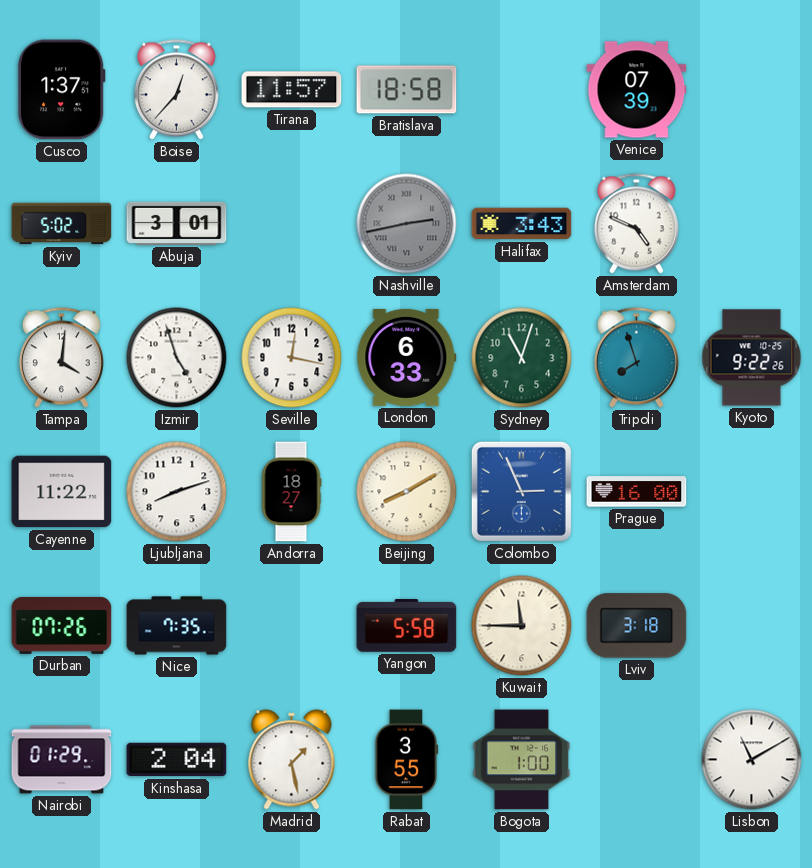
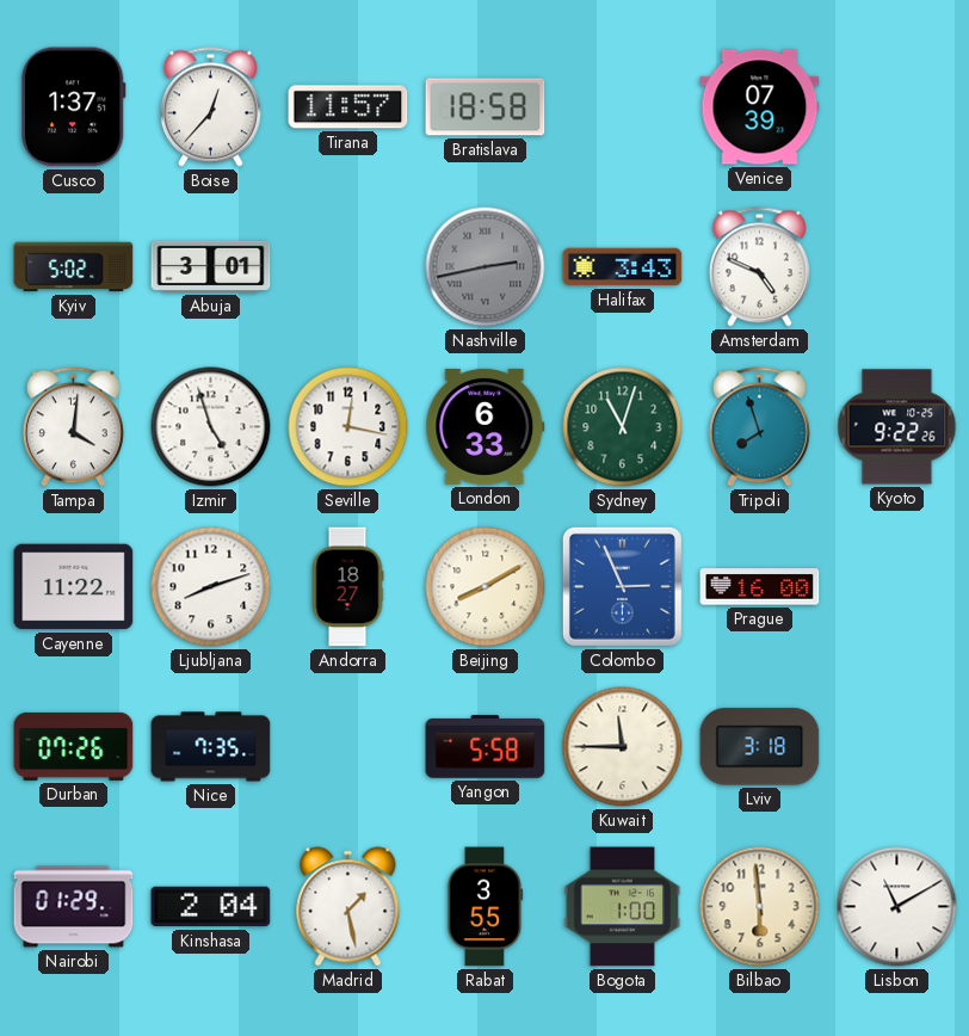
Bilbao: none -> 5:59 (760, 907)
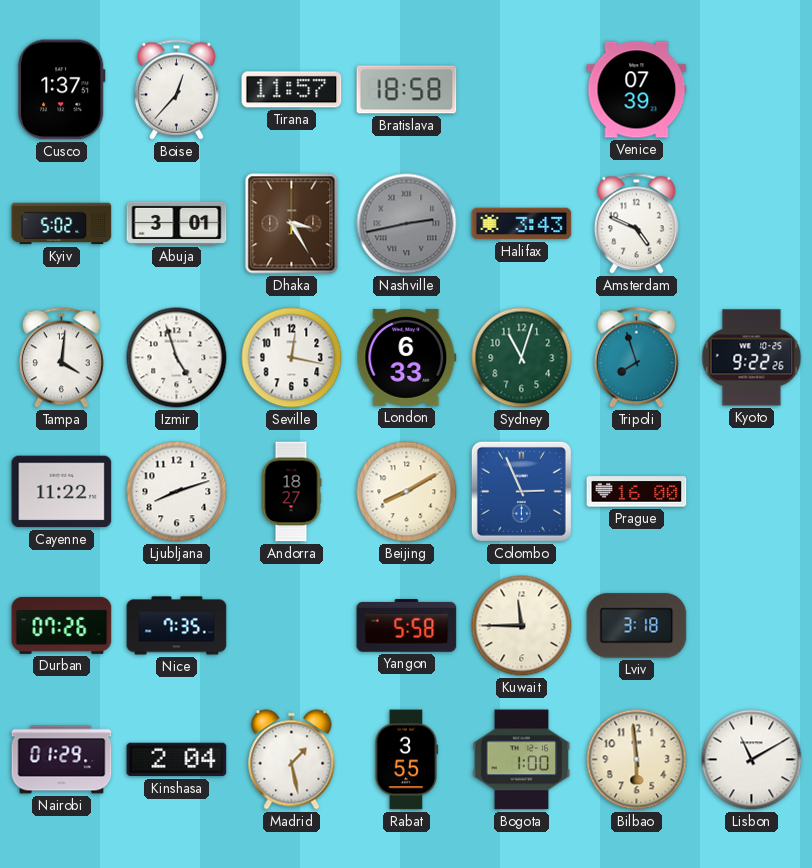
Dhaka: none -> 3:25 (292, 224)
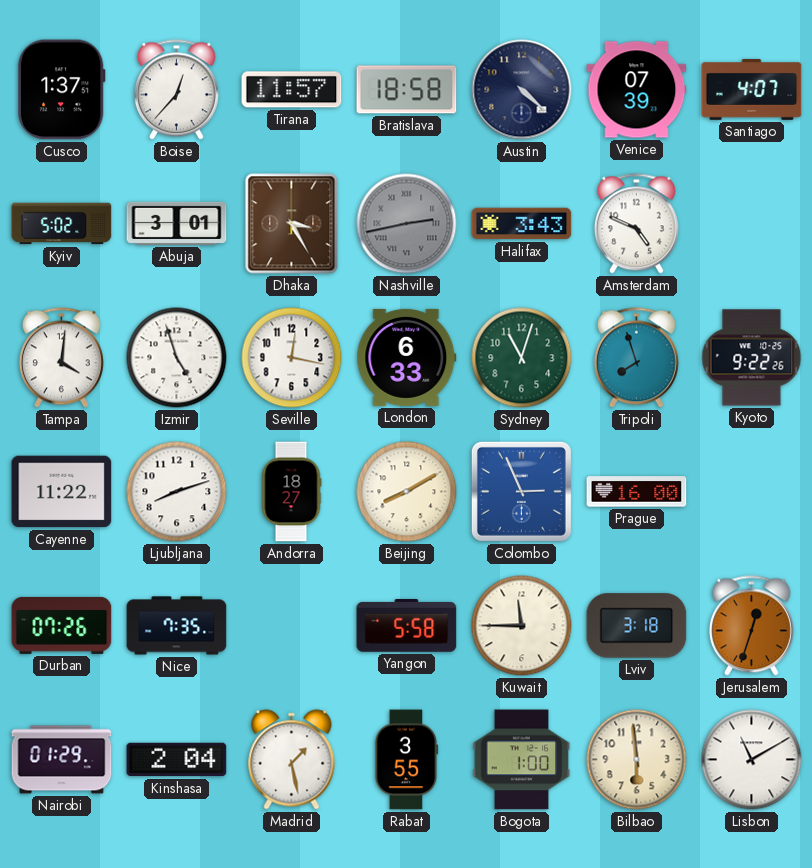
Austin: none -> 4:22 (522, 90)
Santiago: none -> 4:07 (752, 90)
Jerusalem: none -> 12:33 (751, 626)
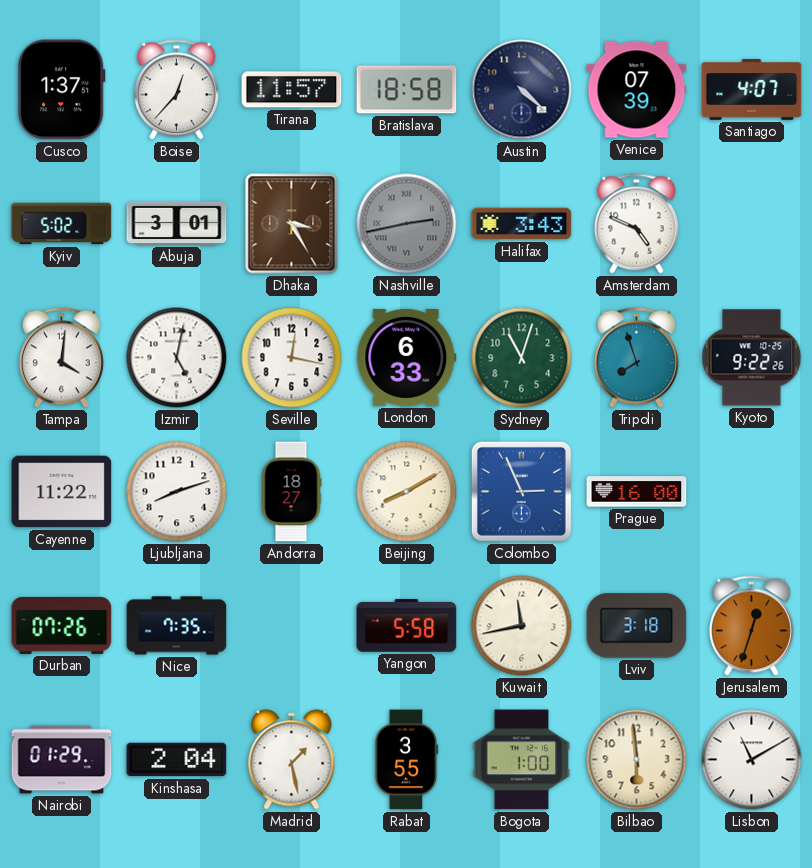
Izmir: 4:57 -> 5:02 (177, 358)
Kuwait: 11:45 -> 11:43 (522, 626)
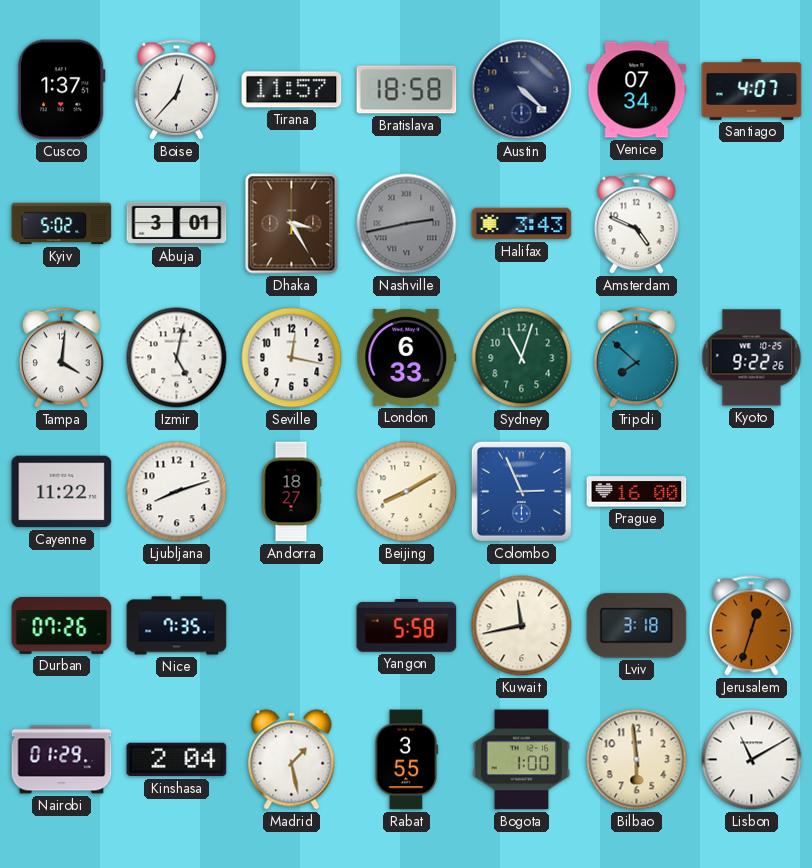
Venice: 07:39 -> 07:34 (637, 90)
Tripoli: 7:57 -> 7:52 (636, 358)
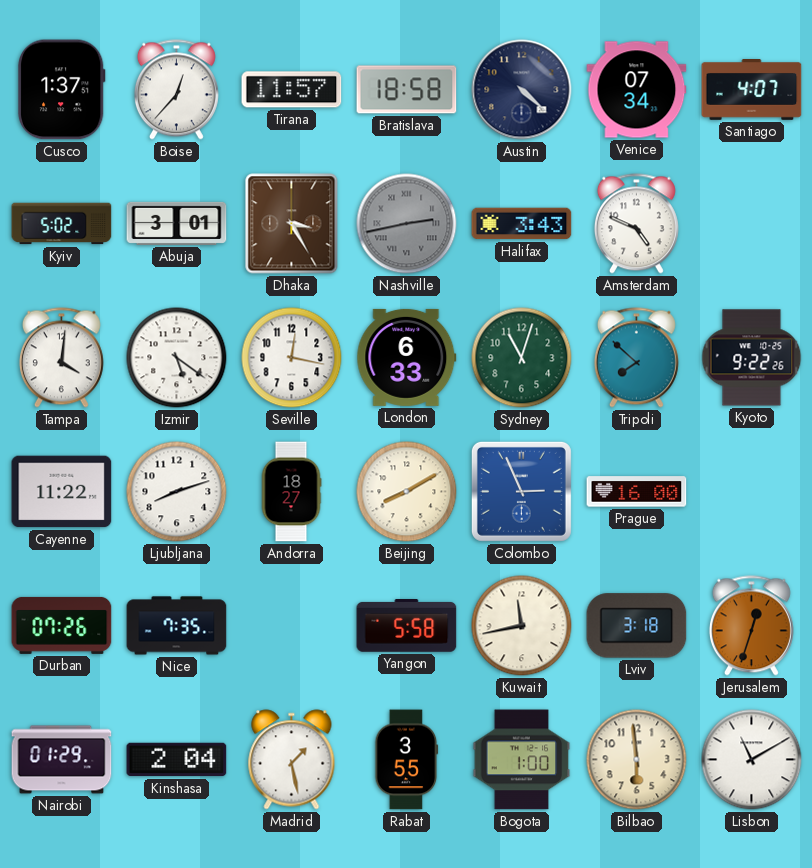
Izmir: 5:02 -> 5:21 (177, 358)
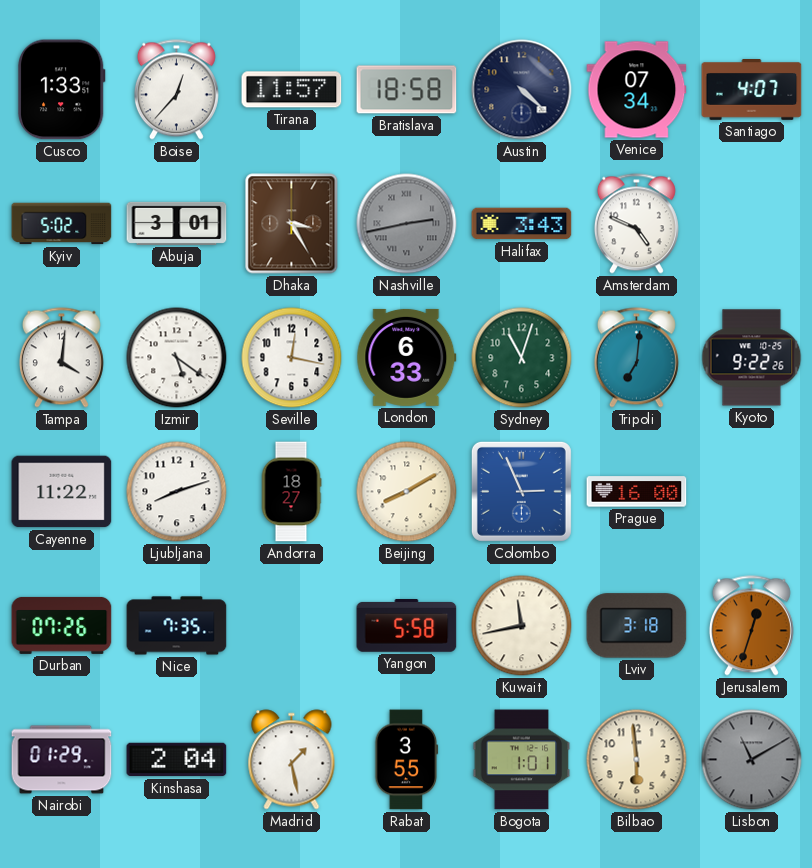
Cusco: 1:37 -> 1:33 (61, 90)
Tripoli: 7:52 -> 7:01 (636, 358)
Bogota: 1:00 -> 1:01 (522, 760)
Lisbon dial: white -> grey (752, 760)
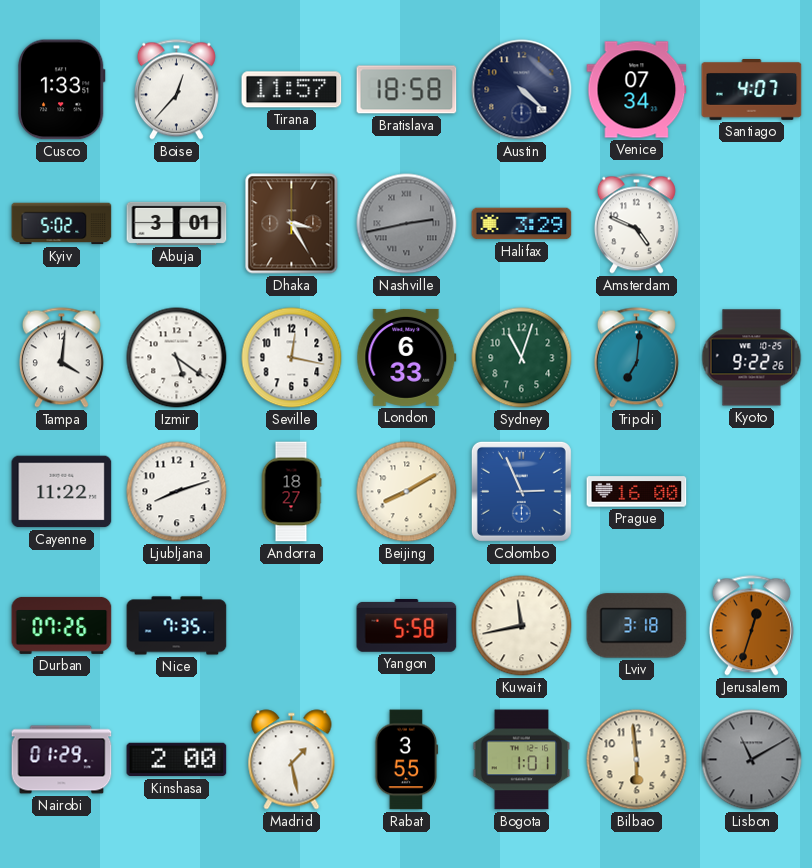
Halifax: 3:43 -> 3:29 (522, 224)
Kinshasa: 2:04 -> 2:00 (177, 760)
